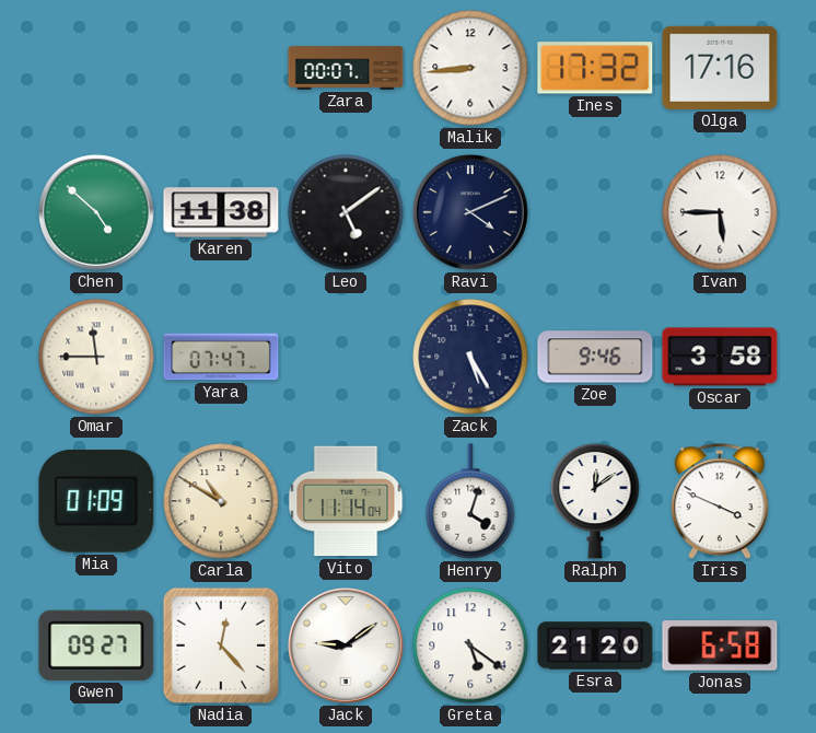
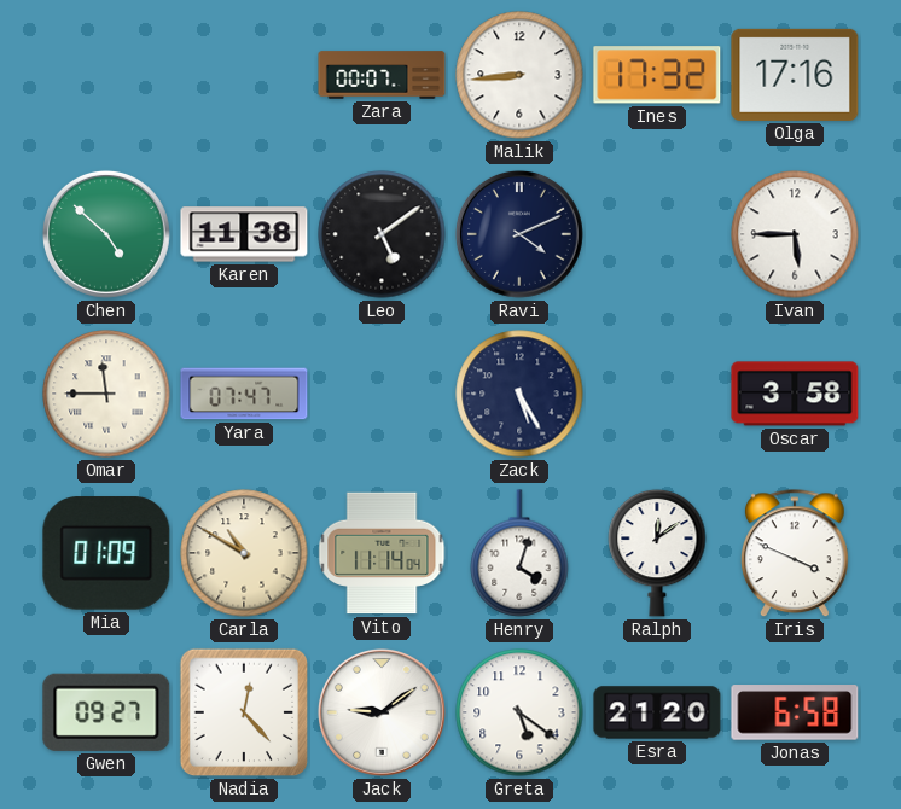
Zoe: 9:46 -> none (595, 357)
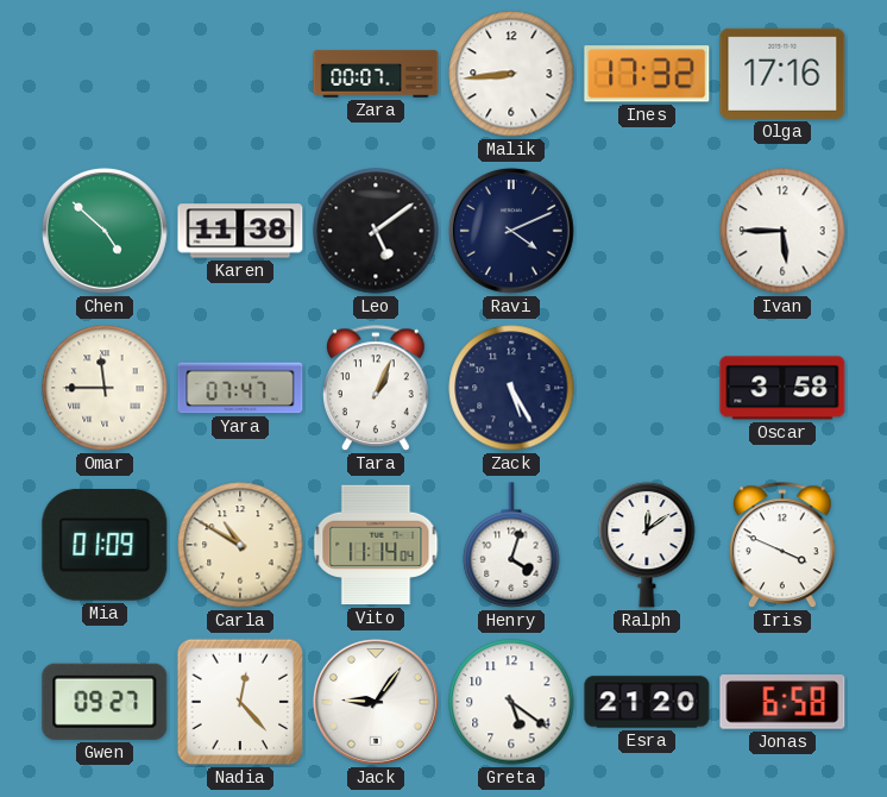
Tara: none -> 1:04 (377, 389)
Jack: 9:09 -> 9:06 (376, 702)
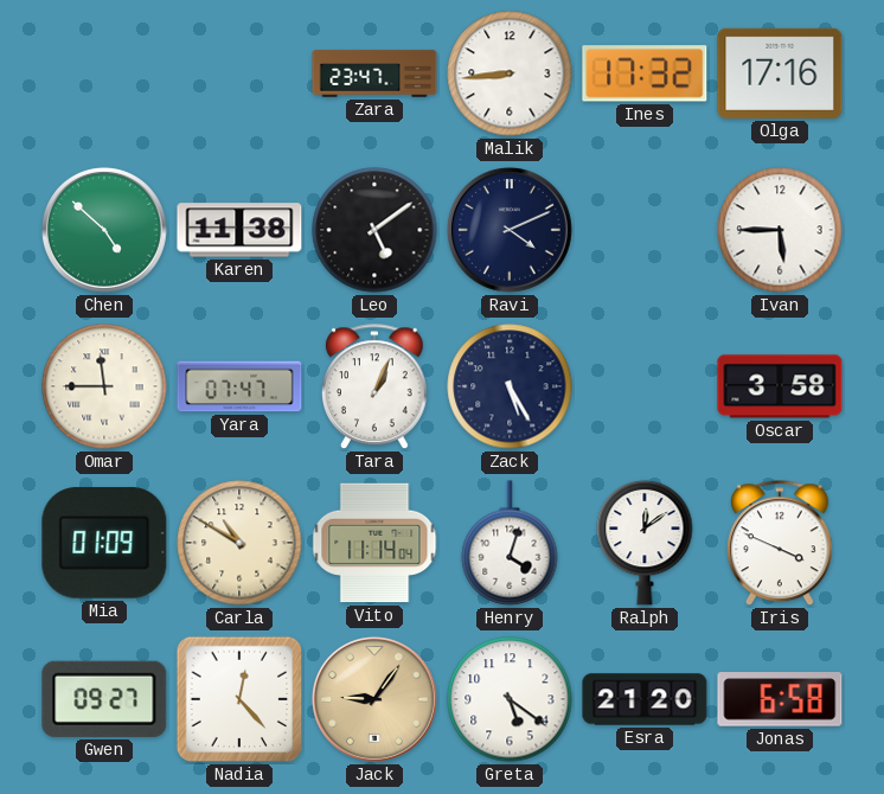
Zara: 00:07 -> 23:47 (374, 73)
Jack dial: white -> champagne (374, 699)
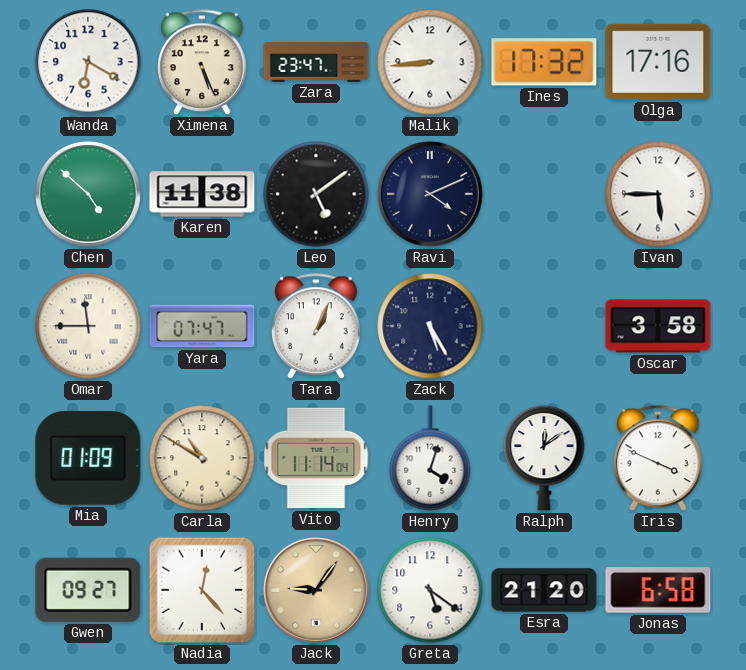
Wanda: none -> 6:20 (88, 62)
Ximena: none -> 5:26 (203, 63)
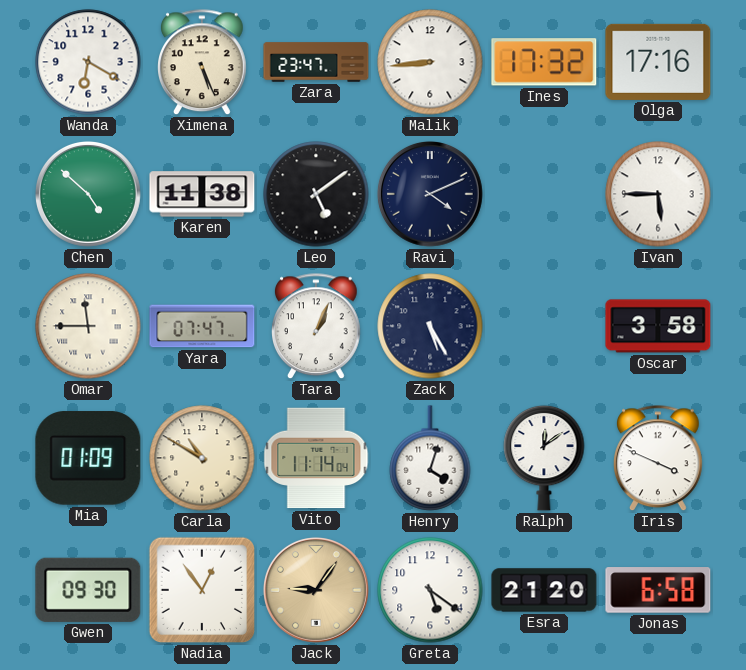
Gwen: 09:27 -> 09:30 (88, 590)
Nadia: 12:23 -> 12:54 (202, 590)
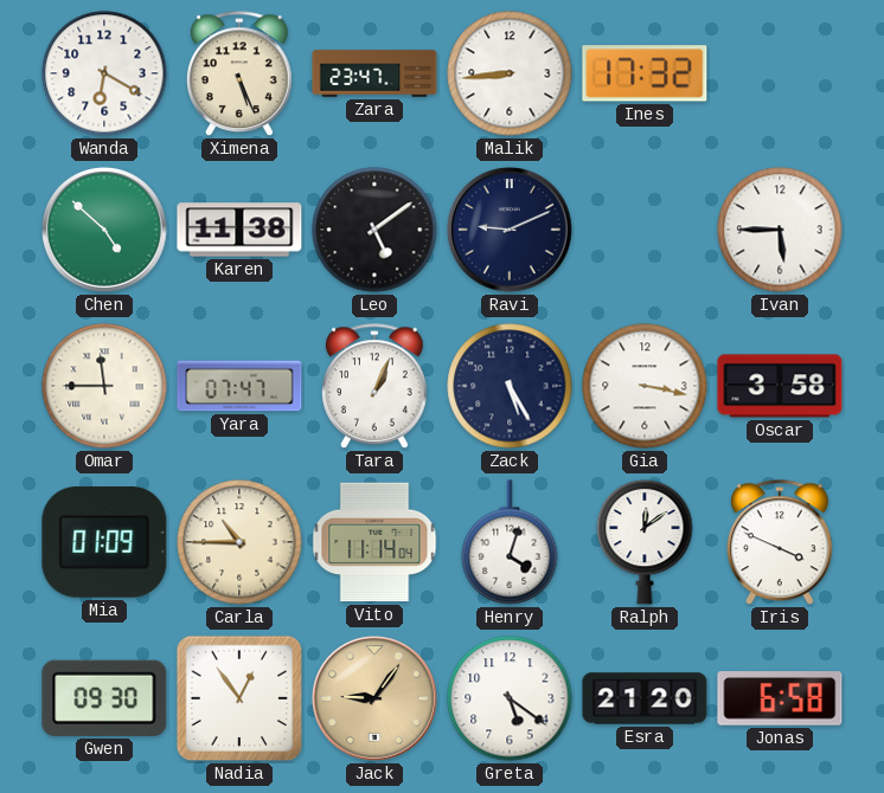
Olga: 17:16 -> none (658, 62)
Ravi: 4:11 -> 9:11 (510, 230)
Gia: none -> 3:17 (645, 386)
Carla: 10:50 -> 10:45 (239, 542)
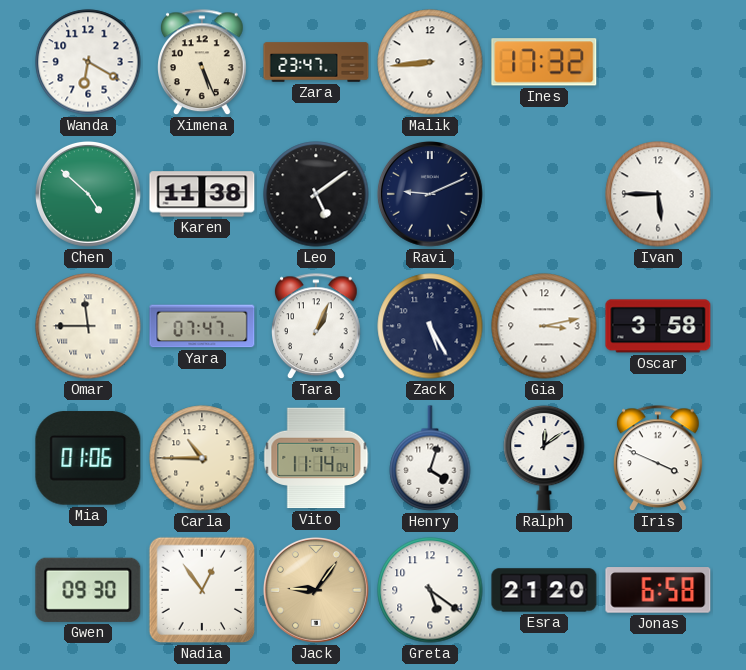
Gia: 3:17 -> 3:13 (544, 326)
Mia: 01:09 -> 01:06 (88, 458)
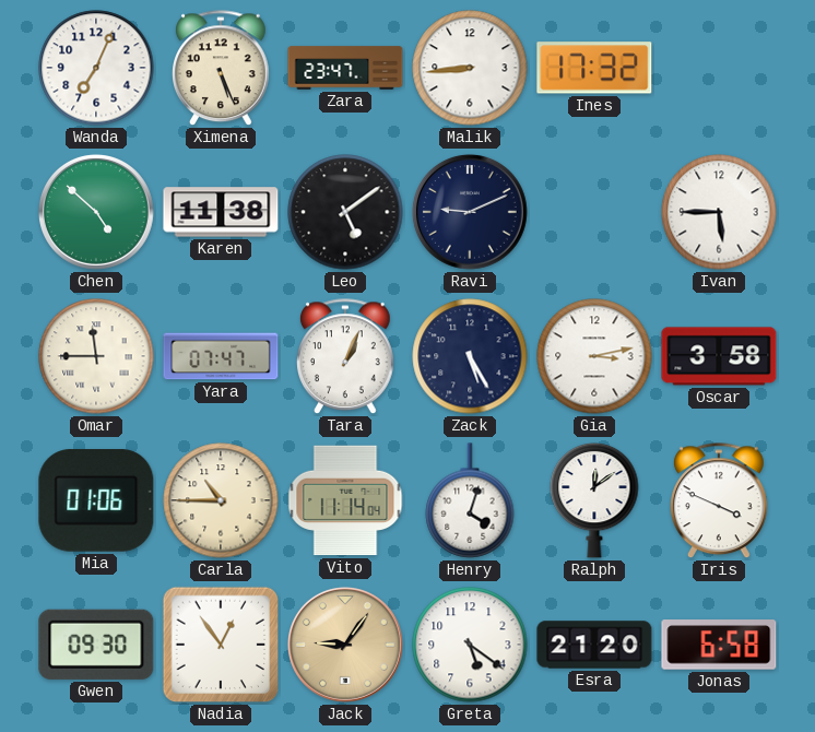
Wanda: 6:20 -> 7:04 (96, 68)
